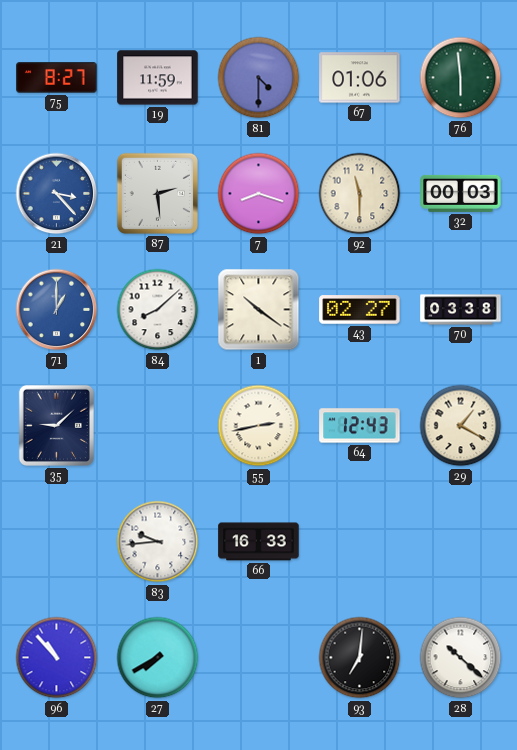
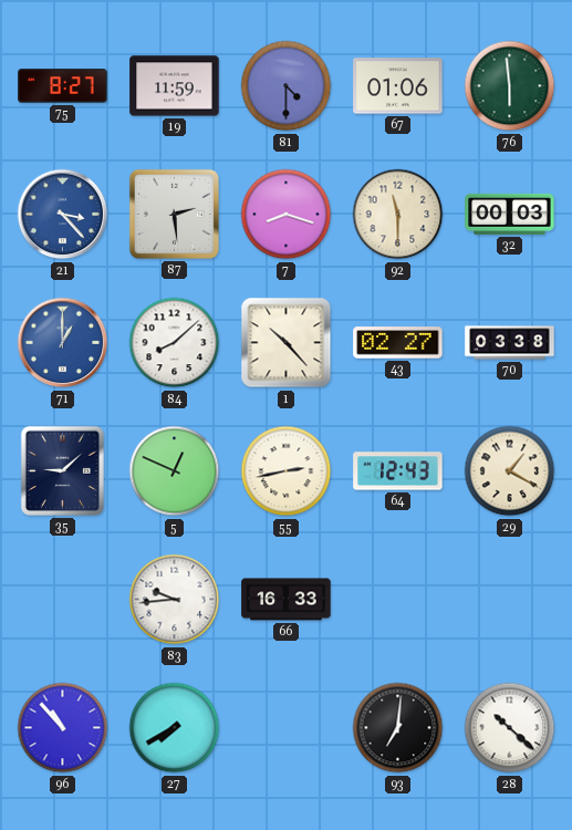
1: 10:21 -> 10:23 (287, 343)
5: none -> 12:49 (175, 471)
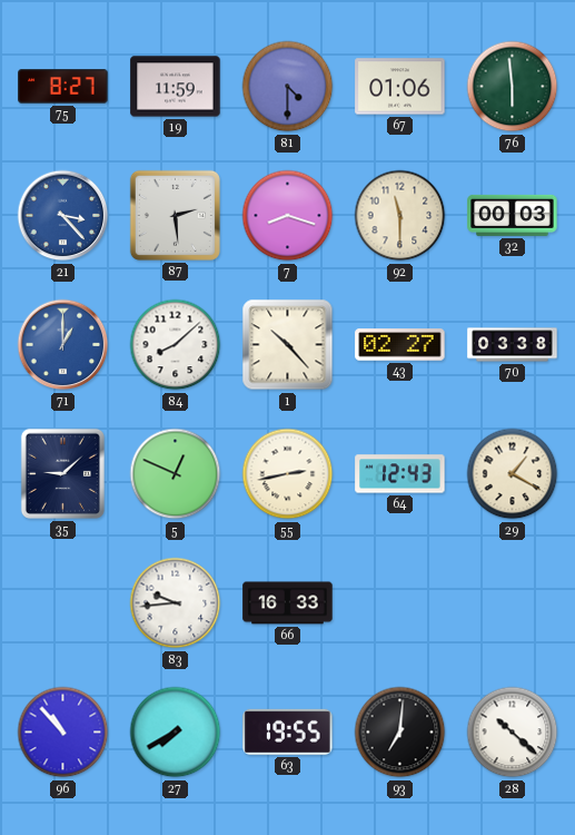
63: none -> 19:55 (288, 731)
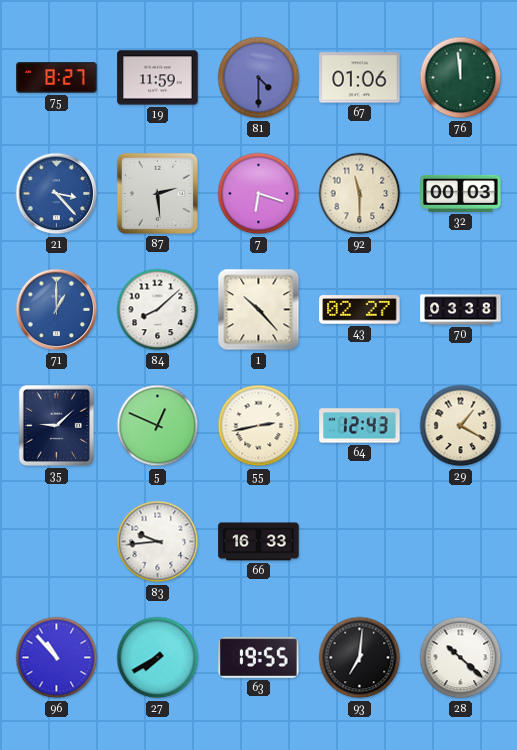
76: 5:59 -> 11:59 (461, 78)
7: 8:18 -> 6:18 (259, 194)
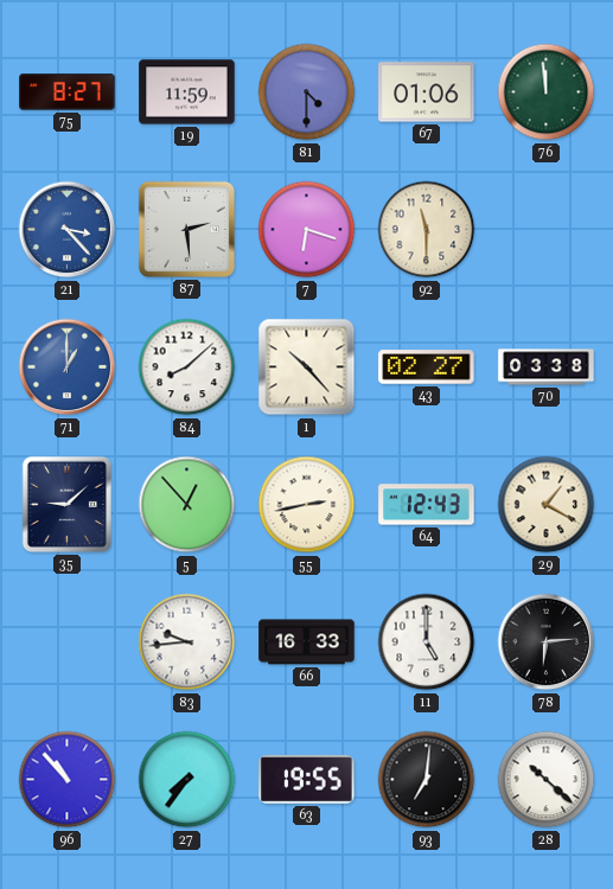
32: 00:03 -> none (461, 193)
5: 12:49 -> 12:53 (187, 505)
11: none -> 5:00 (427, 642)
78: none -> 6:14 (547, 642)
27: 7:40 -> 7:36 (187, 780)
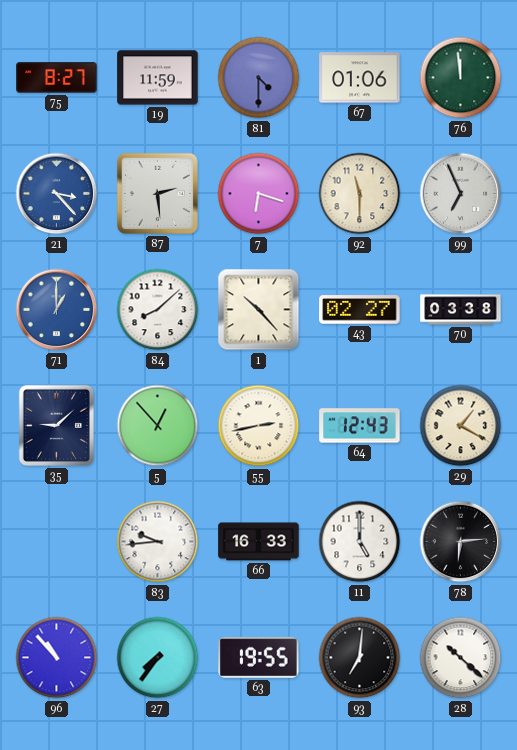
99: none -> 6:56 (461, 194)
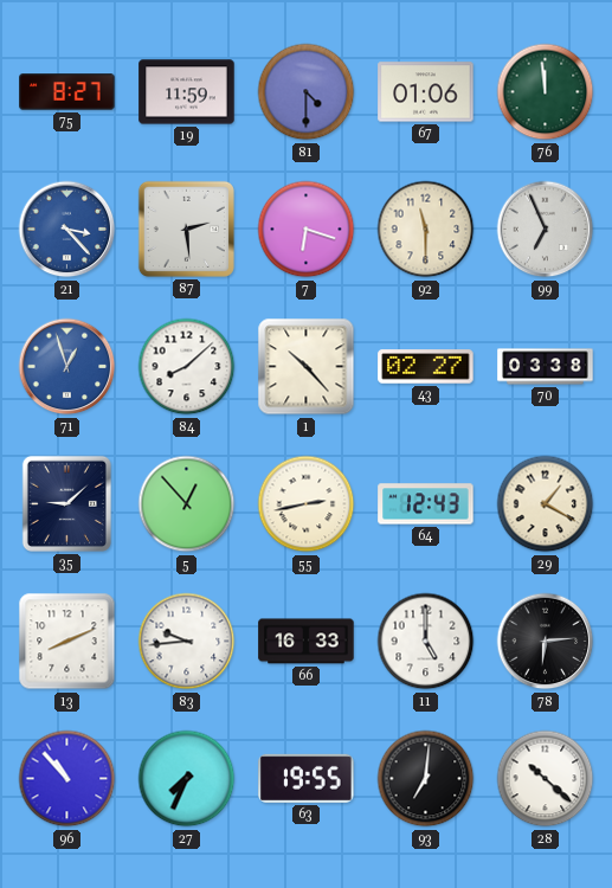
71: 1:00 -> 12:57 (67, 367)
13: none -> 8:11 (67, 642)
27: 7:36 -> 7:34 (187, 779)
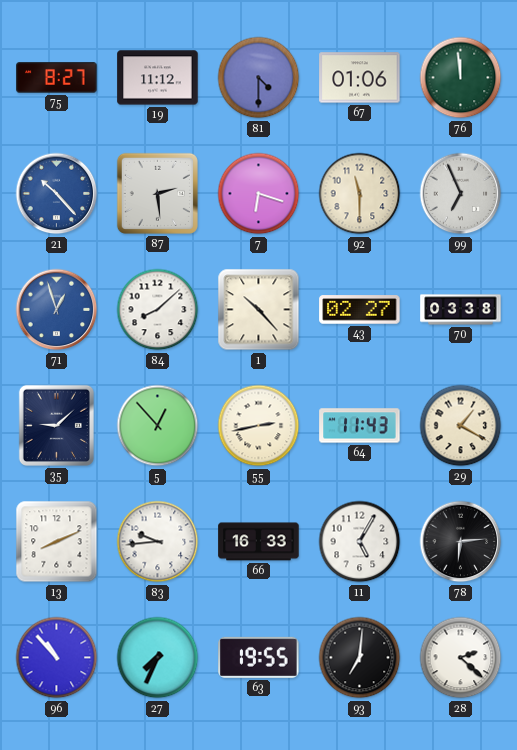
19: 11:59 -> 11:12 (158, 78)
21: 3:23 -> 10:23 (57, 194)
64: 12:43 -> 11:43 (360, 426)
11: 5:00 -> 5:05 (360, 542)
28: 10:22 -> 2:22 (461, 658)
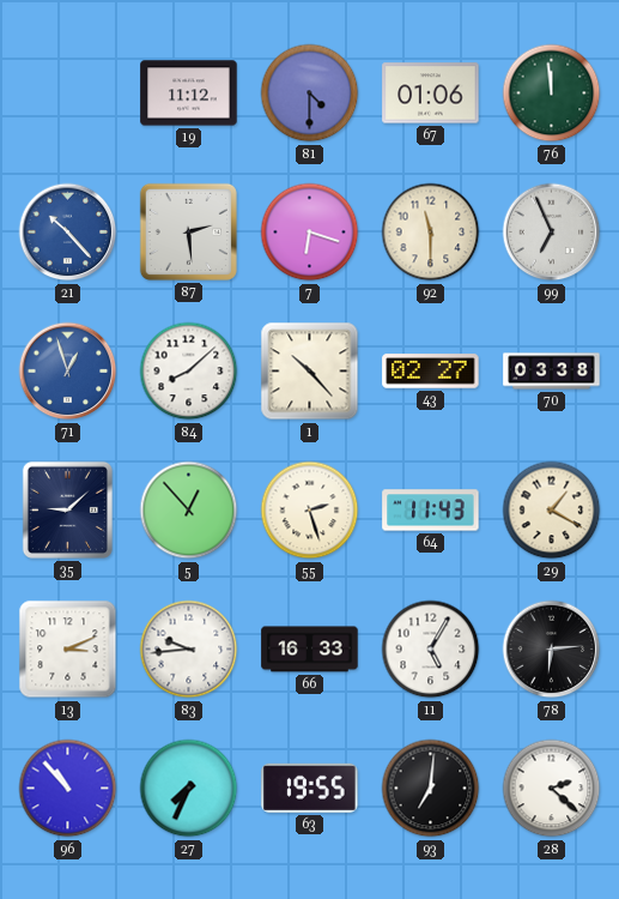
75: 8:27 -> none (57, 78)
55: 2:43 -> 2:27 (310, 511)
13: 8:11 -> 3:11 (68, 650)
